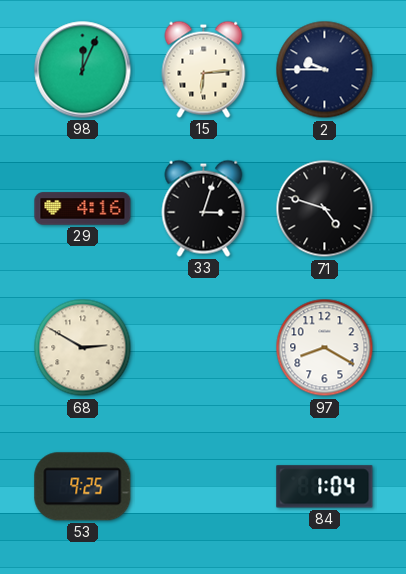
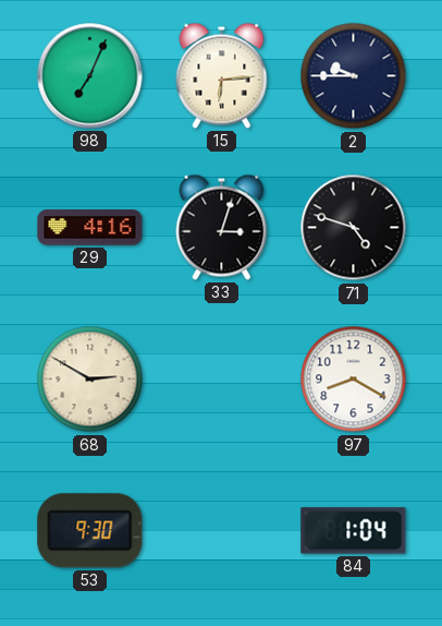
98: 12:04 -> 7:04 (90, 76)
53: 9:25 -> 9:30 (90, 531)
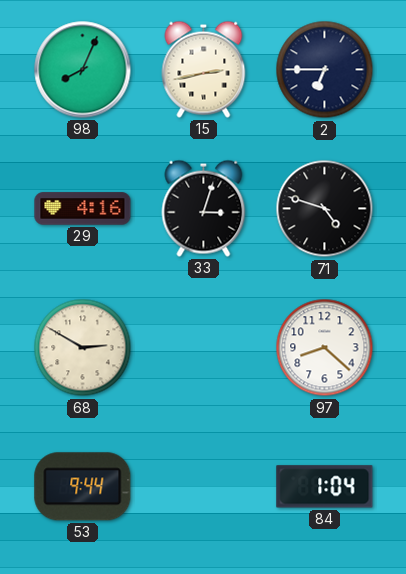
98: 7:04 -> 8:04 (83, 70)
15: 6:14 -> 2:43 (204, 69)
2: 9:45 -> 6:45 (325, 70)
97: 8:20 -> 8:22 (325, 348)
53: 9:30 -> 9:44 (83, 487)
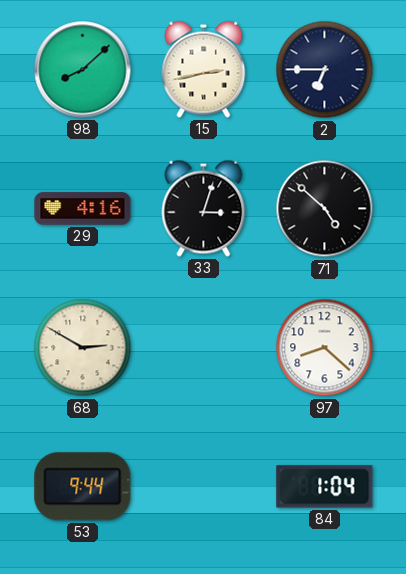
98: 8:04 -> 8:08 (83, 70)
71: 4:48 -> 4:52 (325, 209)
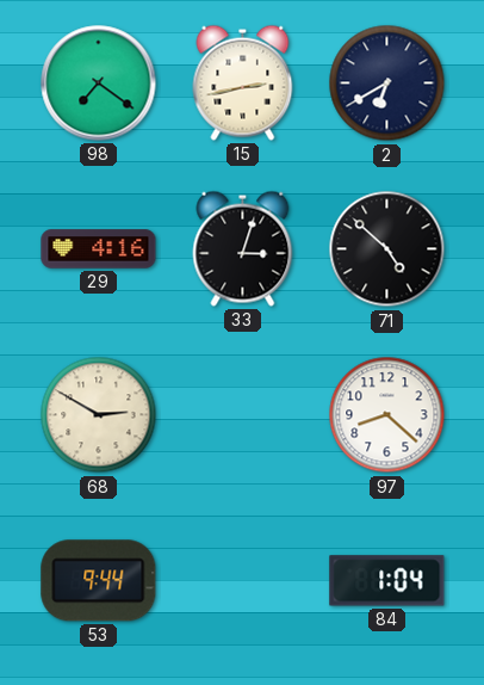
98: 8:08 -> 7:21 (99, 84)
2: 6:45 -> 6:40 (387, 84)
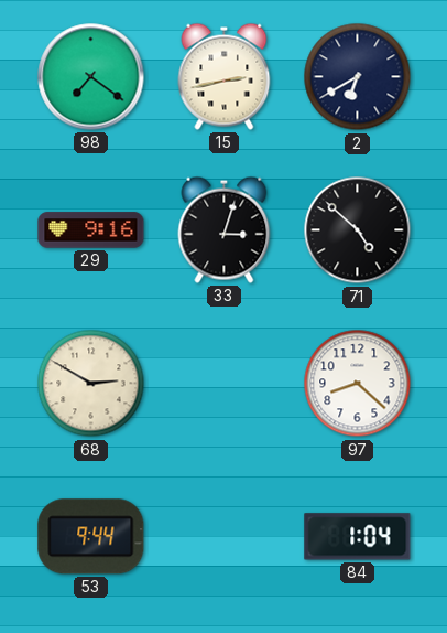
29: 4:16 -> 9:16 (91, 230)
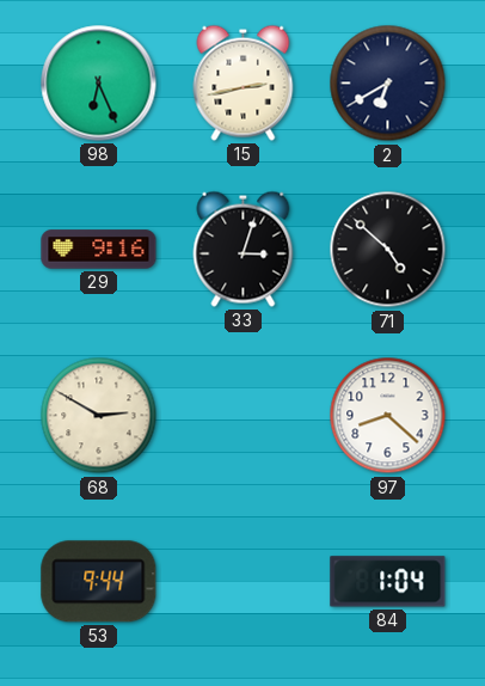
98: 7:21 -> 6:26 (99, 84)
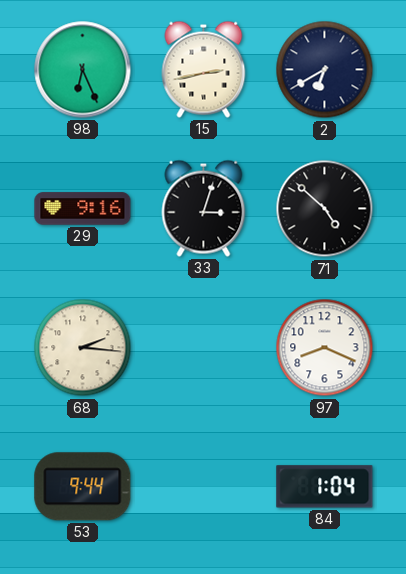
68: 2:50 -> 2:16 (83, 348)
97: 8:22 -> 8:19 (325, 348)
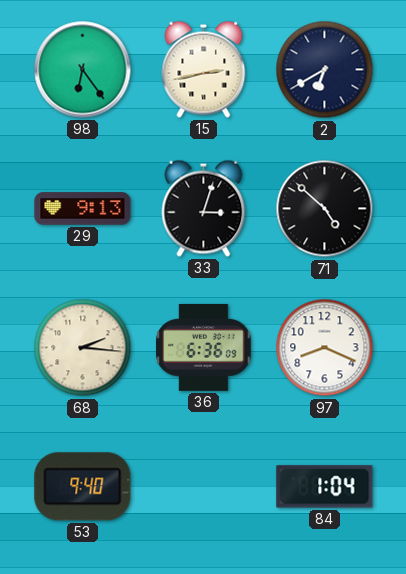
98: 6:26 -> 6:24 (83, 70)
29: 9:16 -> 9:13 (83, 209)
36: none -> 6:36 (204, 347)
53: 9:44 -> 9:40 (83, 487)
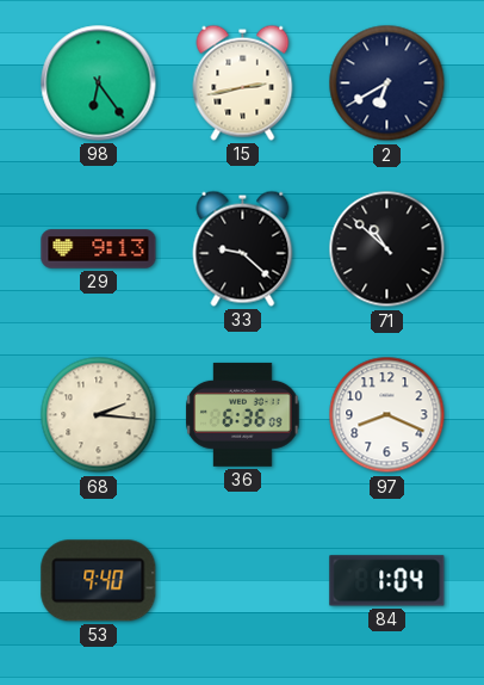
33: 3:03 -> 9:22 (243, 248)
71: 4:52 -> 10:52 (387, 249)
